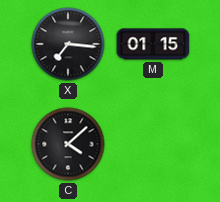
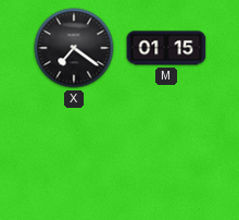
X: 7:16 -> 7:21 (74, 48)
C: 4:08 -> none (68, 144)
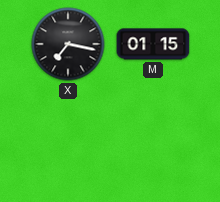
X: 7:21 -> 7:17 (68, 44)
